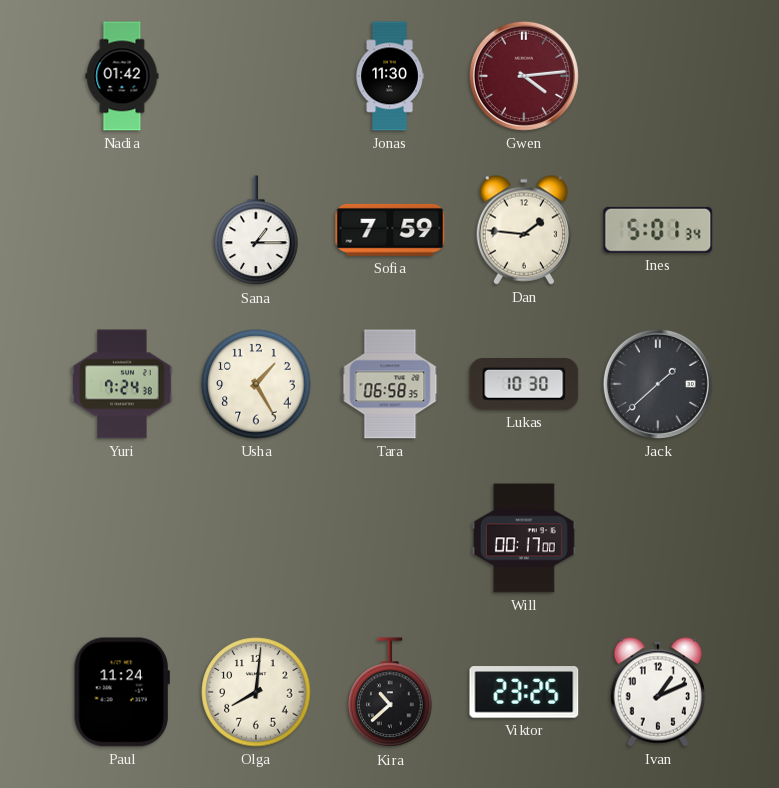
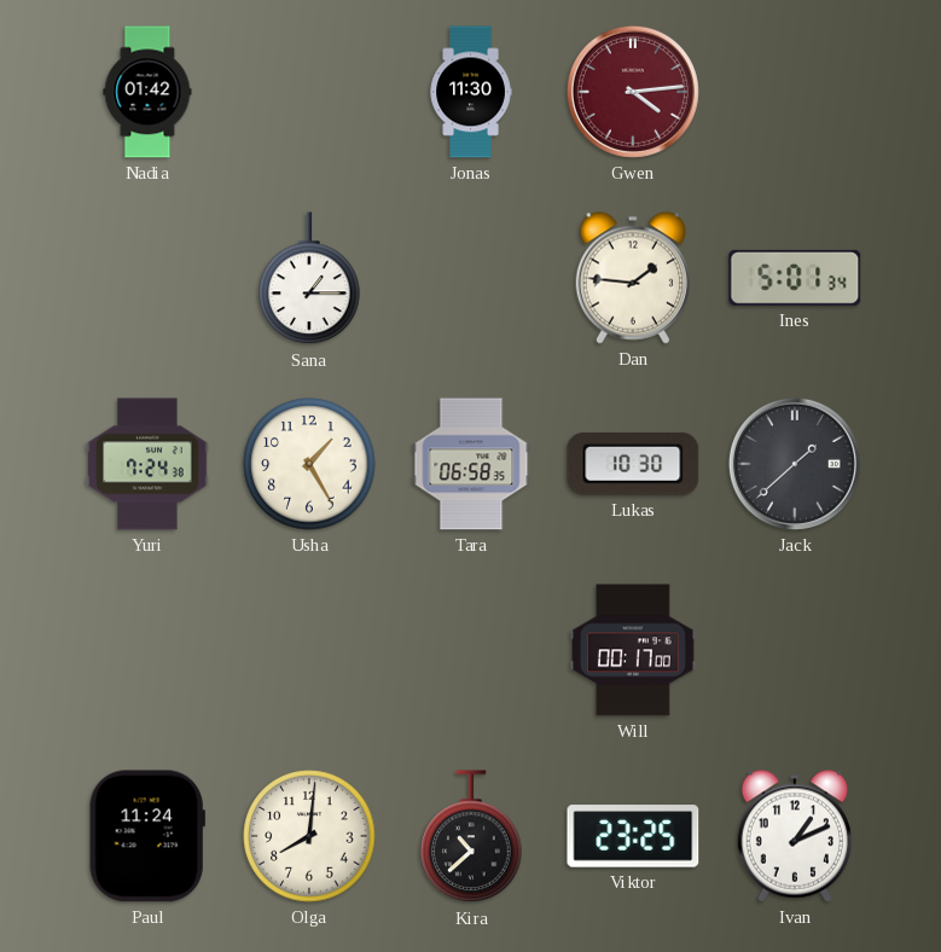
Sofia: 7:59 -> none (390, 230)
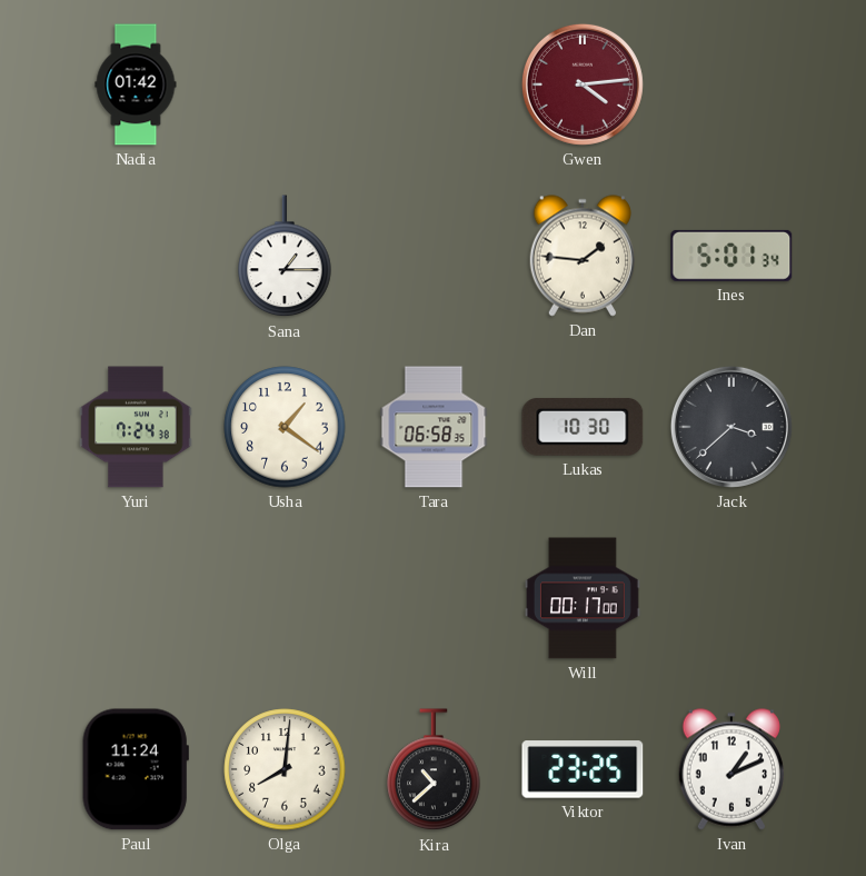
Jonas: 11:30 -> none (471, 92)
Usha: 1:25 -> 1:21 (285, 427)
Jack: 1:38 -> 3:38 (731, 427)
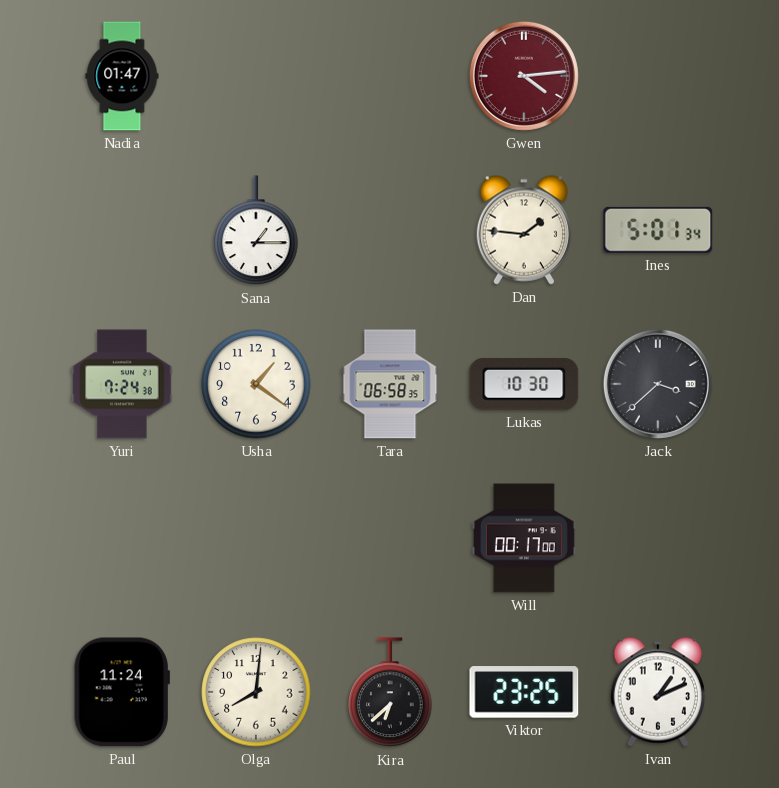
Nadia: 01:42 -> 01:47 (122, 76)
Kira: 10:38 -> 6:38 (390, 693)
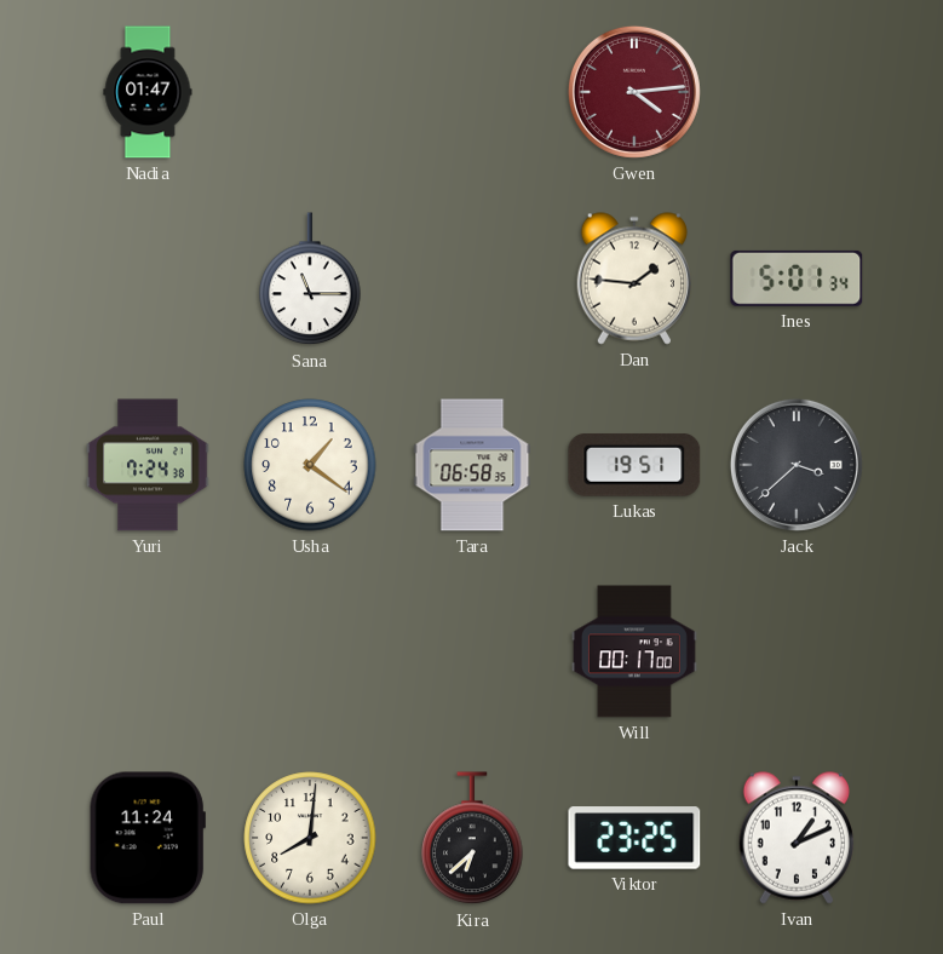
Sana: 1:15 -> 11:15 (310, 280)
Lukas: 10:30 -> 19:51 (634, 465)
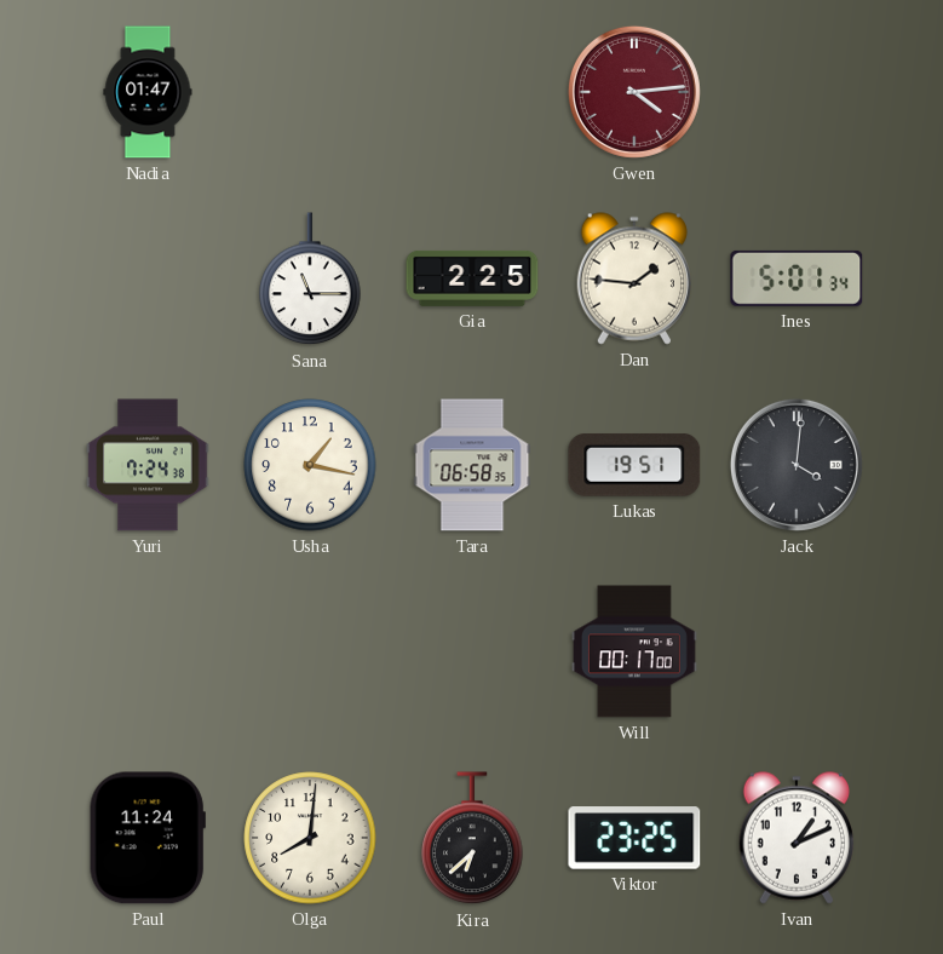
Gia: none -> 2:25 (472, 278)
Usha: 1:21 -> 1:17 (310, 465)
Jack: 3:38 -> 4:01 (797, 465)
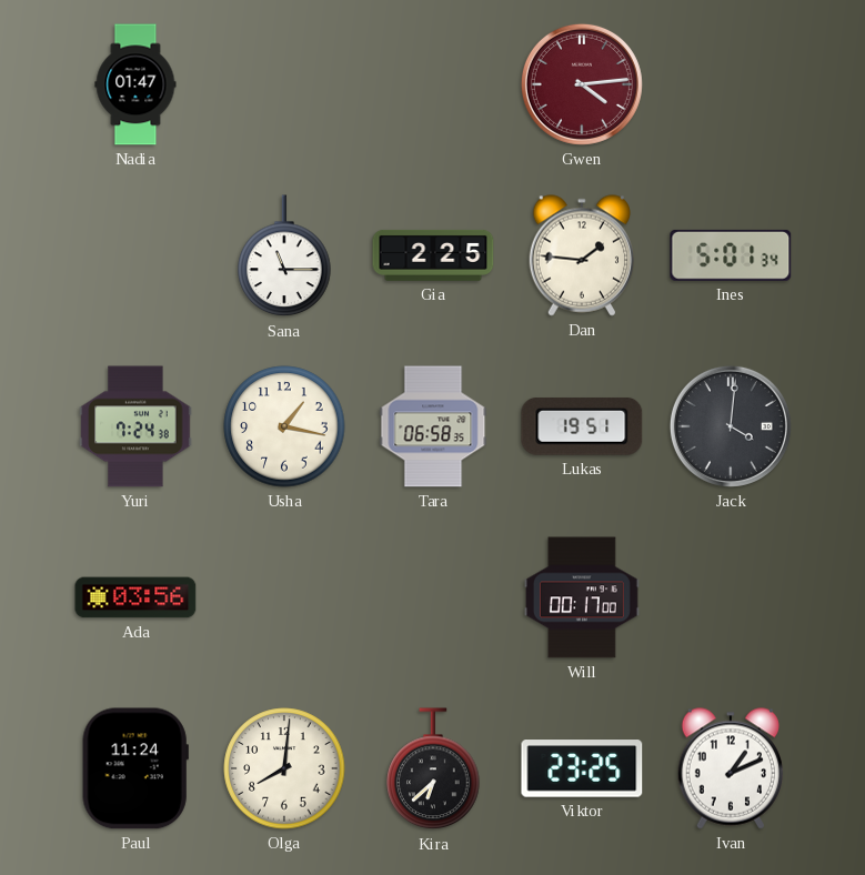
Ada: none -> 03:56 (135, 597)
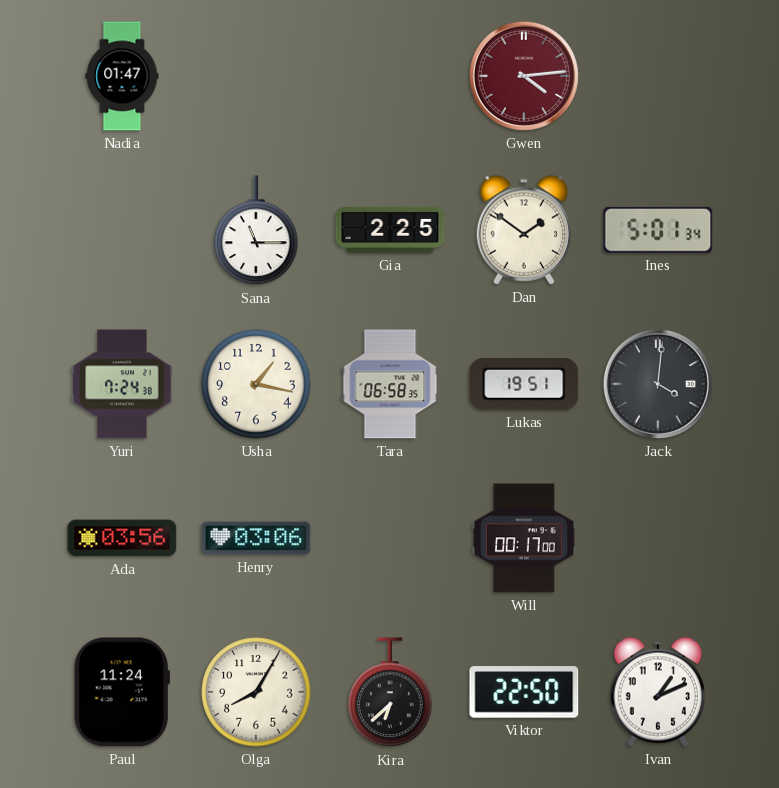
Dan: 1:46 -> 1:51 (523, 230)
Henry: none -> 03:06 (256, 538)
Olga: 8:01 -> 8:05 (256, 692)
Viktor: 23:25 -> 22:50 (524, 692)
